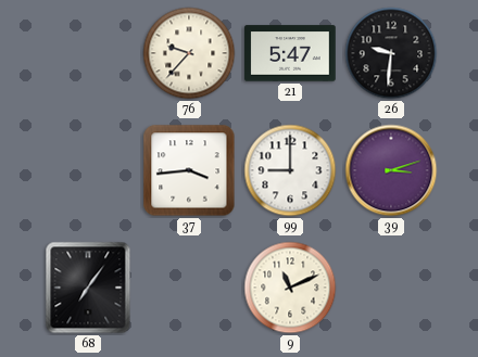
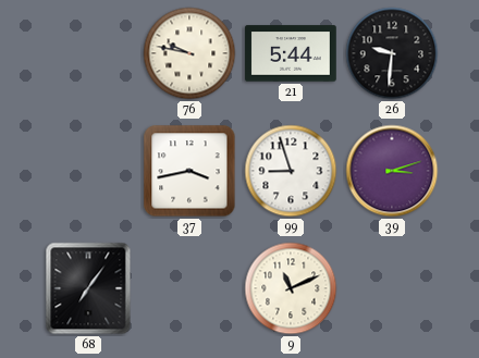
76: 9:37 -> 9:47 (189, 53)
21: 5:47 -> 5:44 (291, 53)
37: 3:44 -> 3:43 (189, 171)
99: 9:00 -> 8:57 (291, 171)
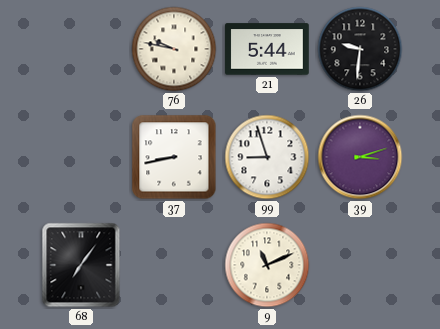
37: 3:43 -> 8:43 (174, 157)
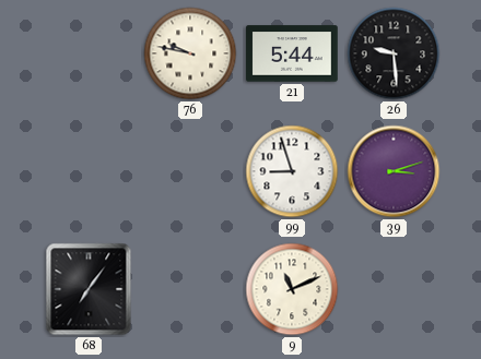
26: 9:31 -> 9:29 (394, 53)
37: 8:43 -> none (174, 157)
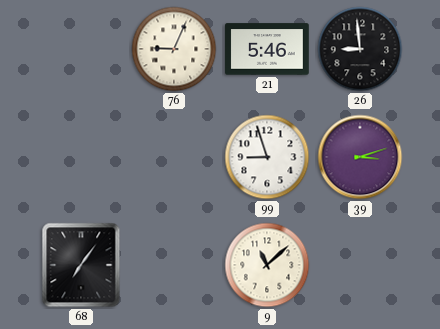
76: 9:47 -> 9:04 (174, 49)
21: 5:44 -> 5:46 (267, 49)
26: 9:29 -> 8:59 (360, 49)
9: 11:11 -> 11:08 (267, 265)
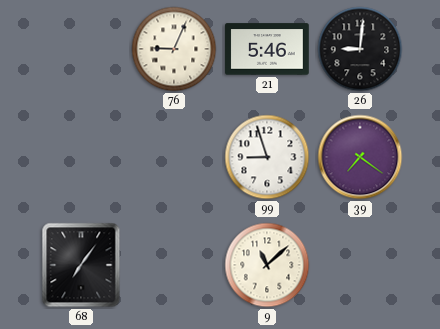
26: 8:59 -> 9:01 (360, 49)
39: 3:12 -> 7:21 (360, 157)
